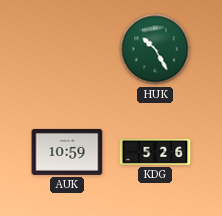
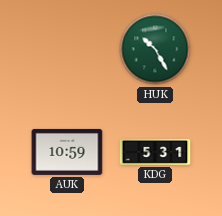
KDG: 5:26 -> 5:31 (155, 152)
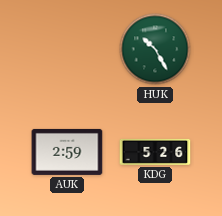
AUK: 10:59 -> 2:59 (67, 152)
KDG: 5:31 -> 5:26 (155, 152)
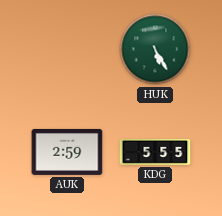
HUK: 10:25 -> 5:25 (155, 49)
KDG: 5:26 -> 5:55 (155, 152)
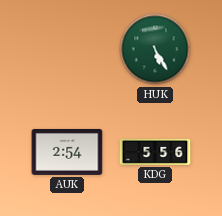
AUK: 2:59 -> 2:54 (67, 152)
KDG: 5:55 -> 5:56 (155, 152)
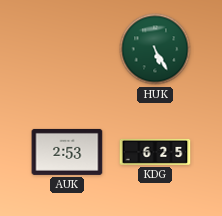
AUK: 2:54 -> 2:53 (67, 152)
KDG: 5:56 -> 6:25 (155, 152)
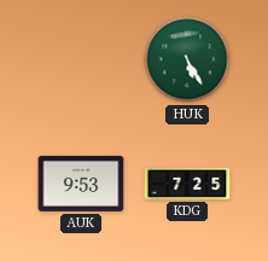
AUK: 2:53 -> 9:53 (81, 184)
KDG: 6:25 -> 7:25 (187, 184)
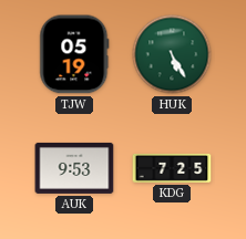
TJW: none -> 05:19 (74, 54)
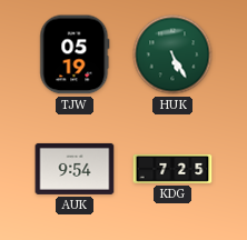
AUK: 9:53 -> 9:54 (75, 169)
